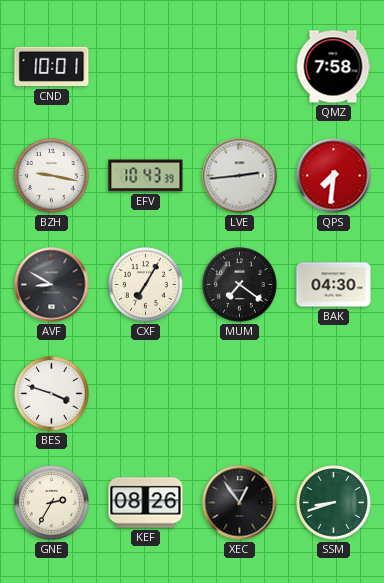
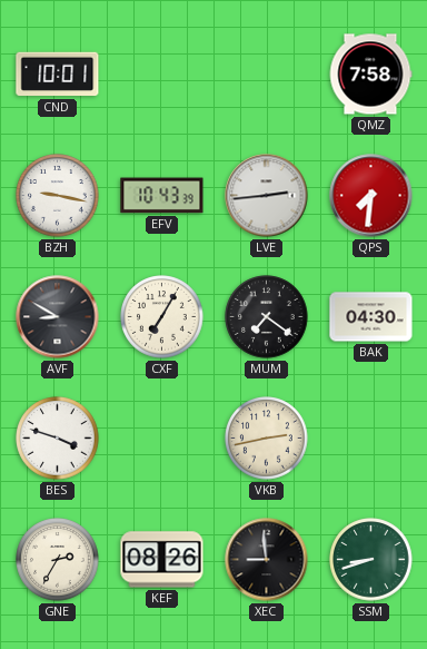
VKB: none -> 2:43 (267, 439)
XEC: 12:54 -> 8:59 (267, 560)
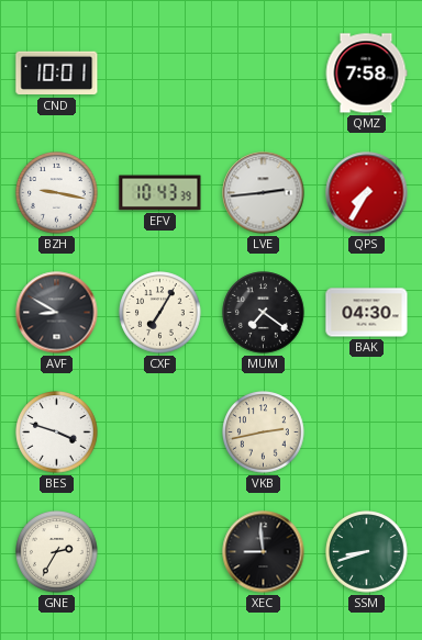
QPS: 7:31 -> 7:35 (367, 193)
KEF: 08:26 -> none (162, 560)
